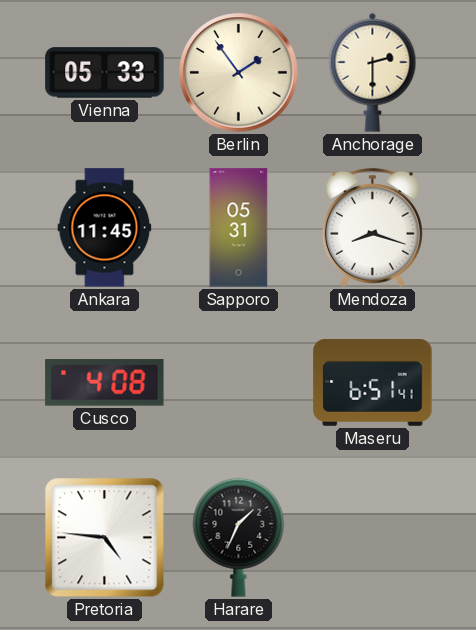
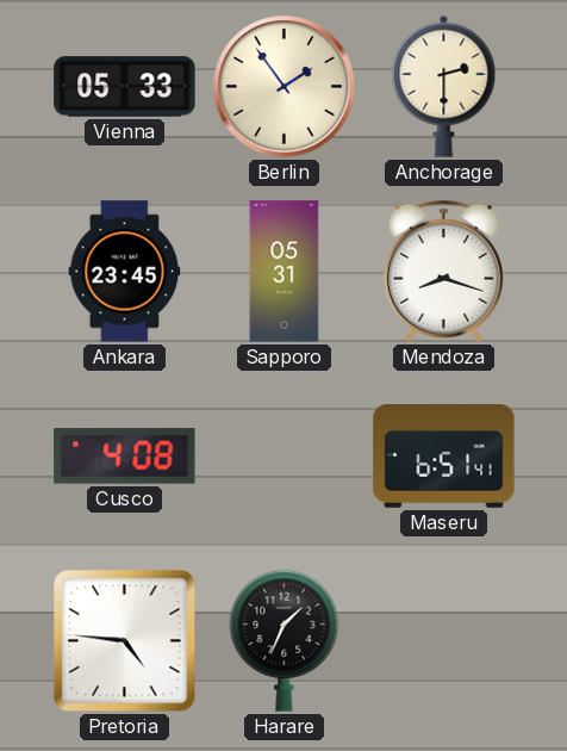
Ankara: 11:45 -> 23:45 (125, 272)
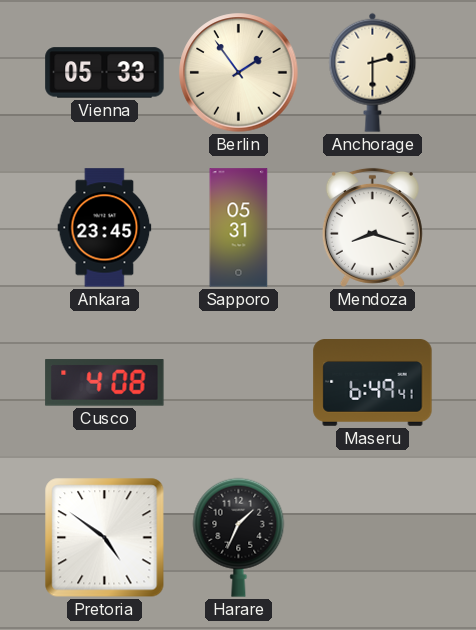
Maseru: 6:51 -> 6:49 (373, 383)
Pretoria: 4:46 -> 4:51 (105, 538)
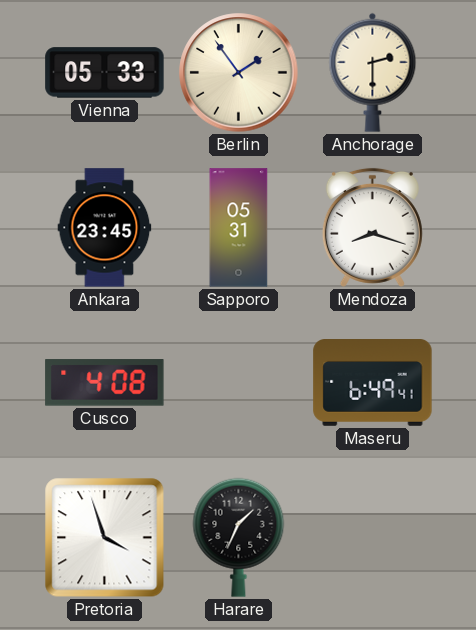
Pretoria: 4:51 -> 3:57 (105, 538)
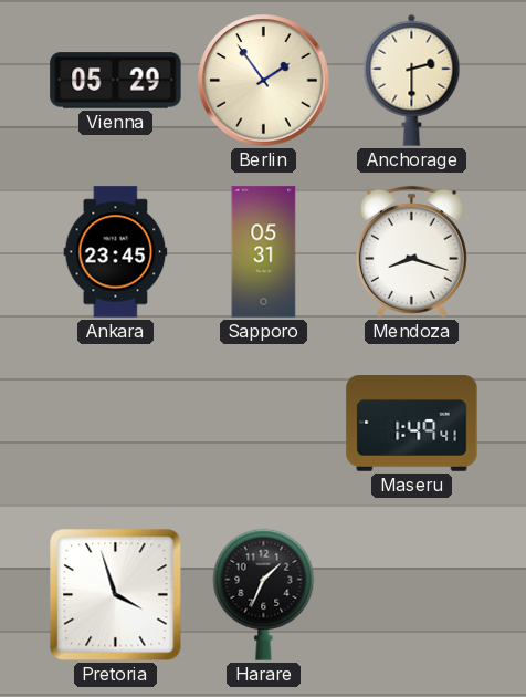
Vienna: 05:33 -> 05:29 (116, 81)
Cusco: 4:08 -> none (105, 383)
Maseru: 6:49 -> 1:49 (412, 424)
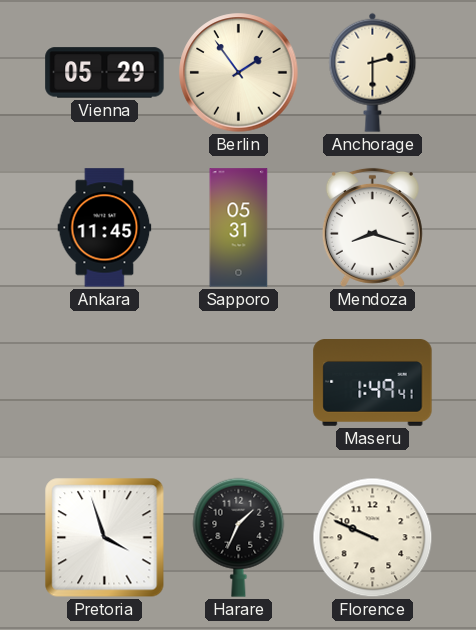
Ankara: 23:45 -> 11:45 (105, 228)
Florence: none -> 9:49 (373, 538)
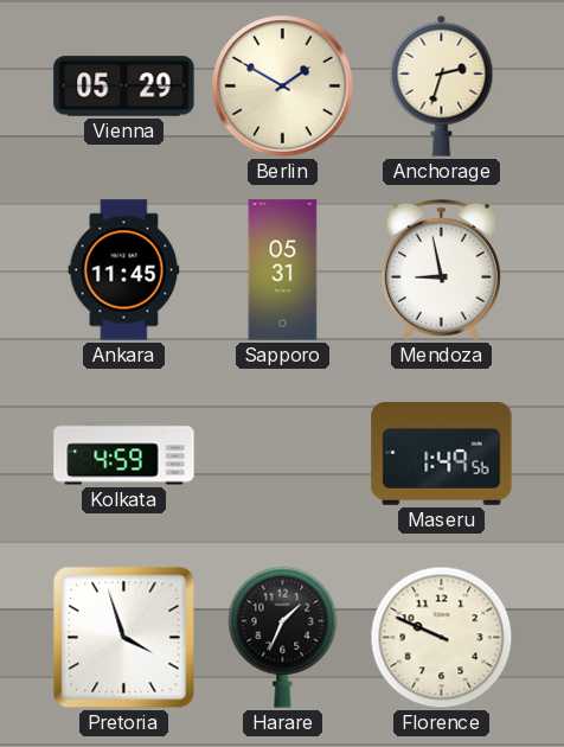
Berlin: 1:54 -> 1:50 (283, 87)
Anchorage: 2:30 -> 2:33 (442, 85)
Mendoza: 8:18 -> 8:58 (441, 269)
Kolkata: none -> 4:59 (124, 454)
Maseru: 1:49:41 -> 1:49:56 (442, 454)
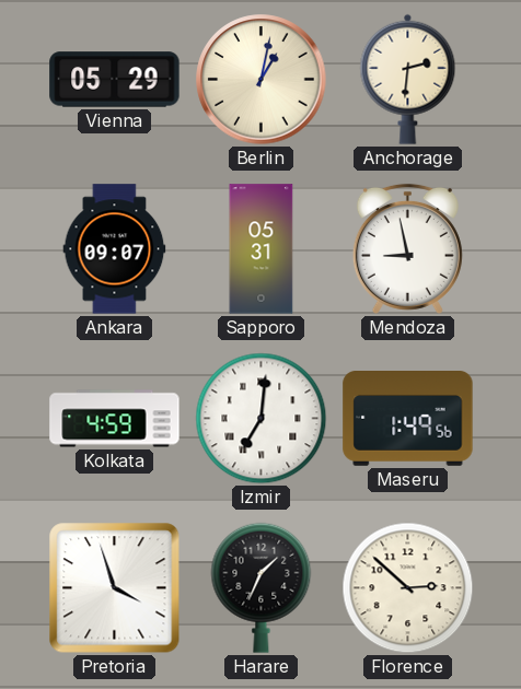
Berlin: 1:50 -> 1:02 (262, 80)
Anchorage: 2:33 -> 2:31 (408, 79)
Ankara: 11:45 -> 09:07 (115, 249)
Izmir: none -> 7:01 (262, 419)
Florence: 9:49 -> 2:52 (408, 588)
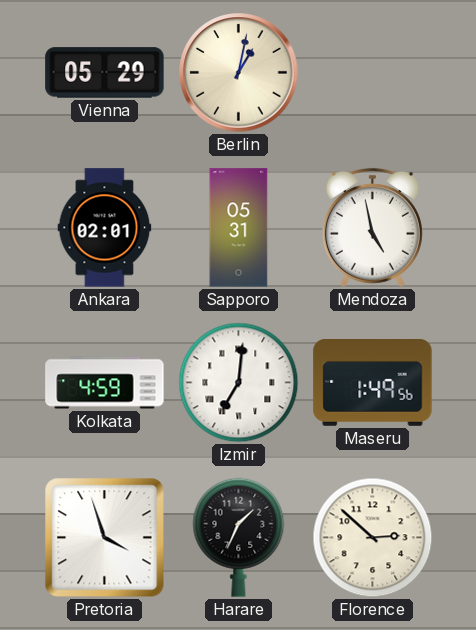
Anchorage: 2:31 -> none (408, 79)
Ankara: 09:07 -> 02:01 (105, 228)
Mendoza: 8:58 -> 4:58 (372, 227)
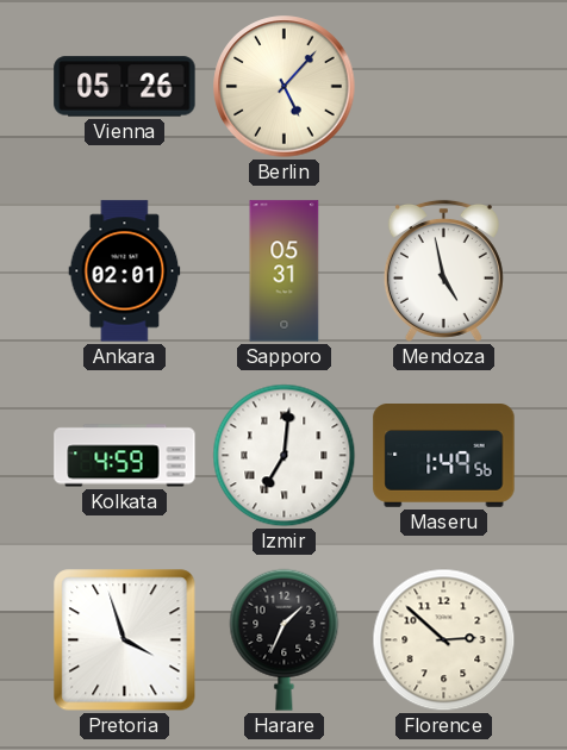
Vienna: 05:29 -> 05:26 (125, 87)
Berlin: 1:02 -> 5:07 (285, 87)
